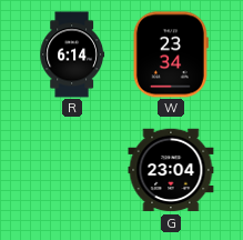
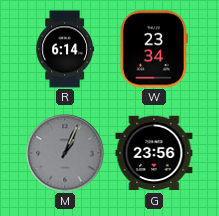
M: none -> 1:04 (65, 153)
G: 23:04 -> 23:56 (154, 153)
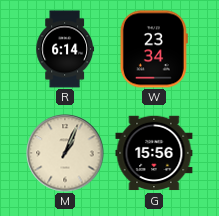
M dial: grey -> cream (65, 153)
G: 23:56 -> 15:56 (154, 153)
